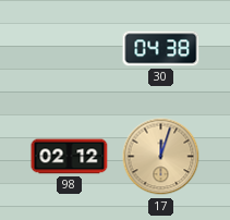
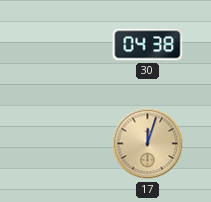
98: 02:12 -> none (70, 157)
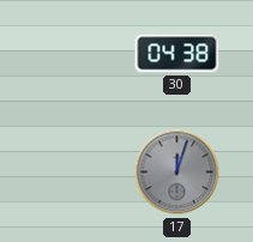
17 dial: champagne -> grey (177, 173)
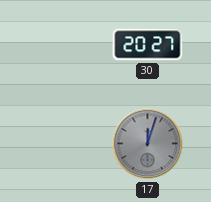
30: 04:38 -> 20:27 (148, 45)
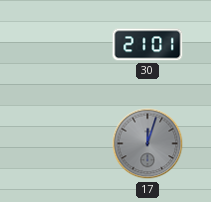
30: 20:27 -> 21:01 (148, 45)
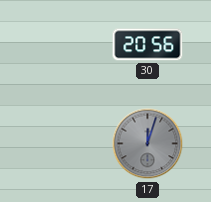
30: 21:01 -> 20:56 (148, 45)
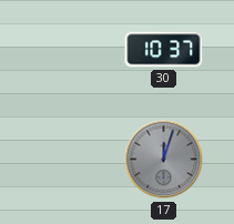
30: 20:56 -> 10:37 (164, 50)
